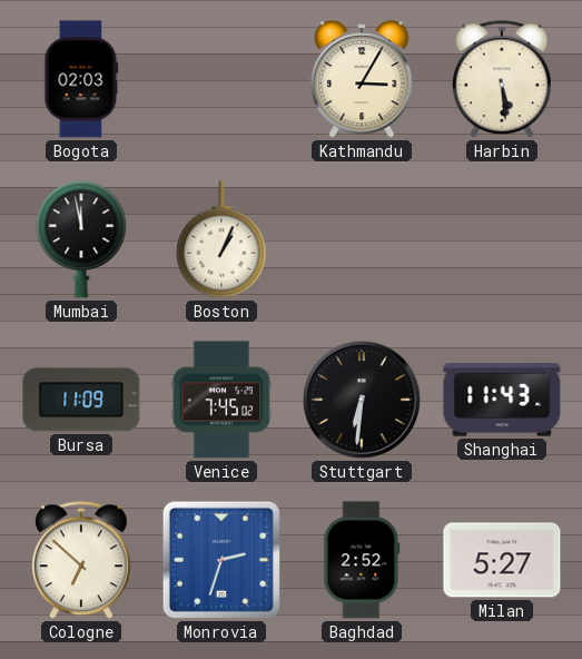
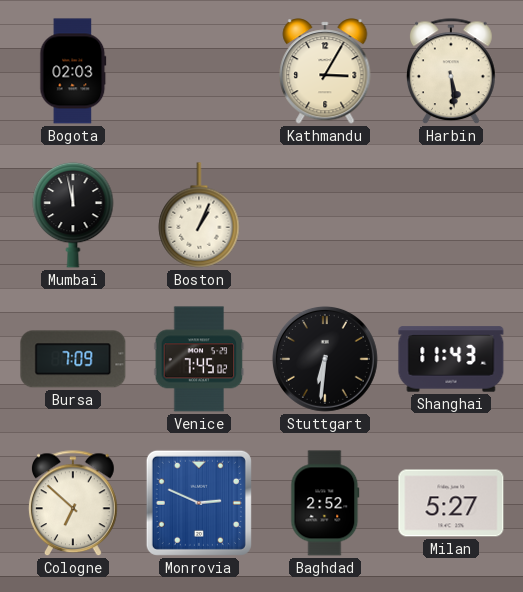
Bursa: 11:09 -> 7:09 (73, 359)
Monrovia: 2:33 -> 2:49 (199, 503)
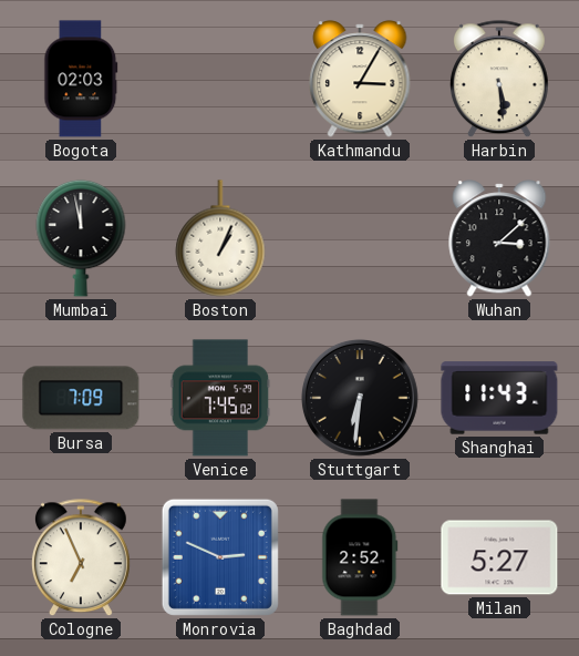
Wuhan: none -> 3:08 (499, 238)
Cologne: 6:52 -> 6:56 (81, 558)
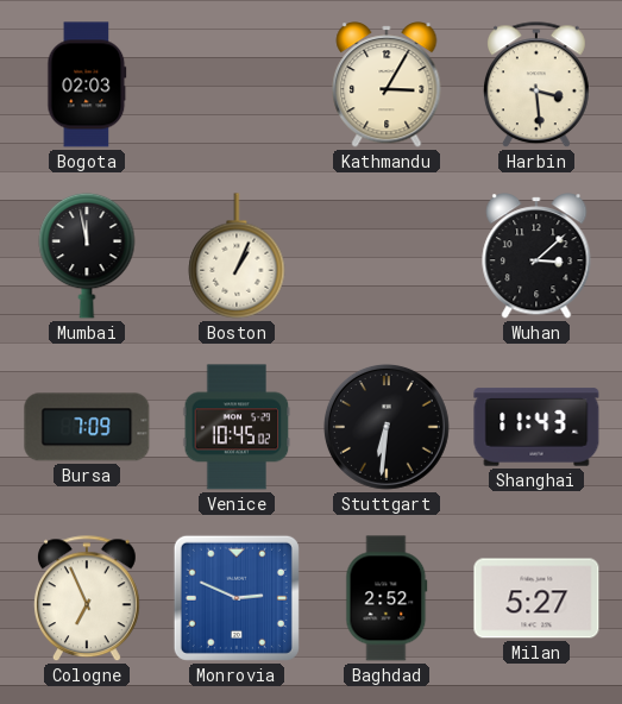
Harbin: 5:29 -> 3:29 (536, 86)
Venice: 7:45 -> 10:45 (237, 427)
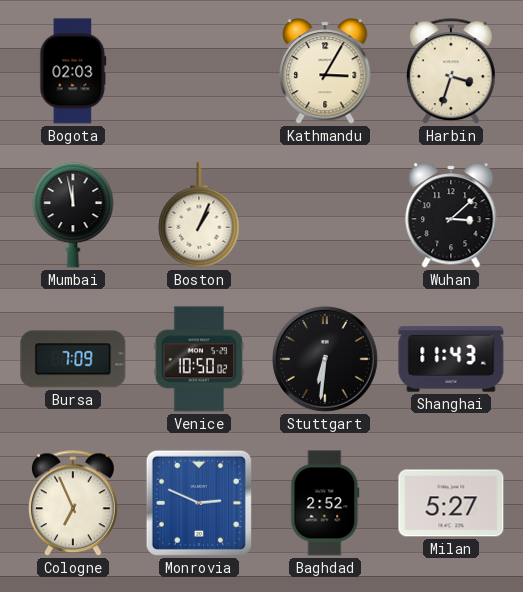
Harbin: 3:29 -> 3:33 (451, 72)
Venice: 10:45 -> 10:50 (199, 359)
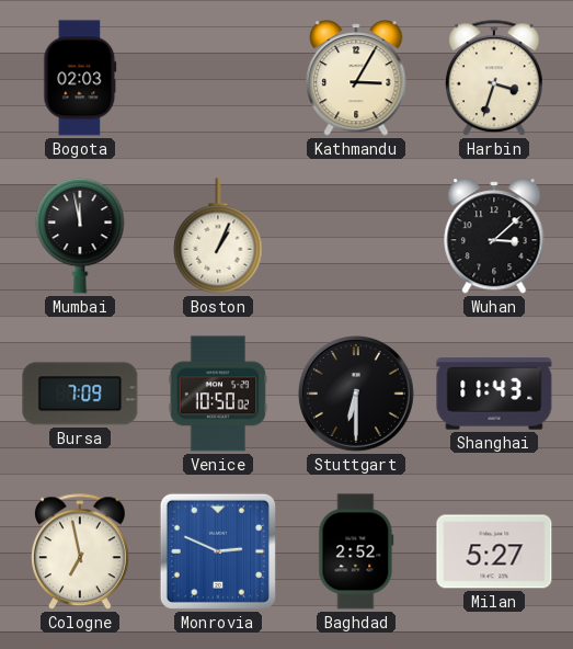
Stuttgart: 6:31 -> 6:30 (356, 394)
Cologne: 6:56 -> 6:58 (80, 553)
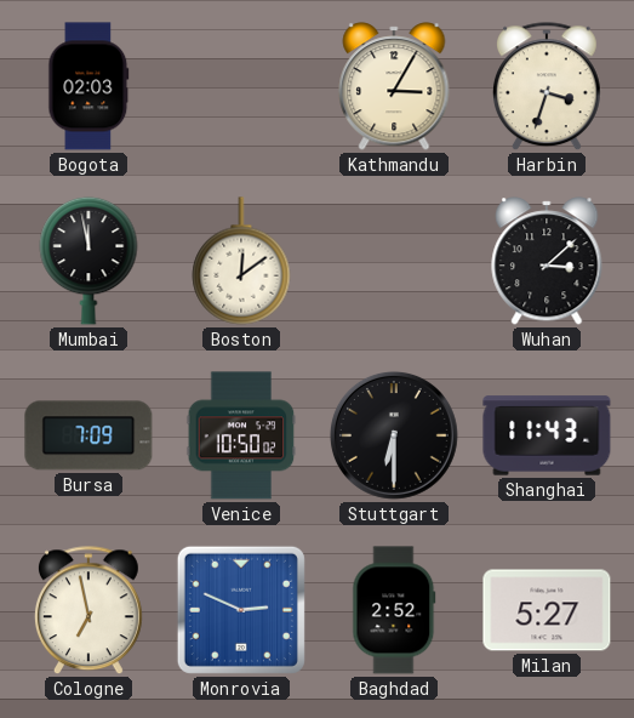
Boston: 1:04 -> 12:09 (241, 261)
